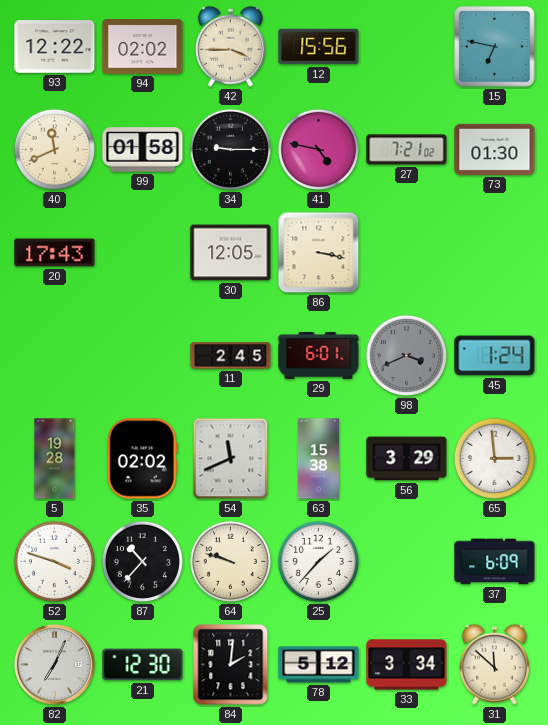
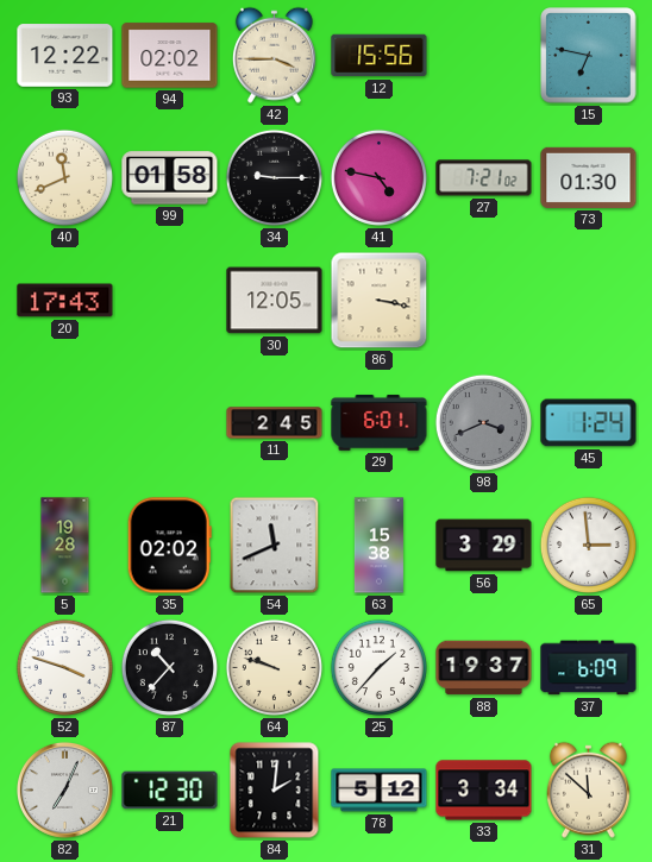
88: none -> 19:37 (484, 668)
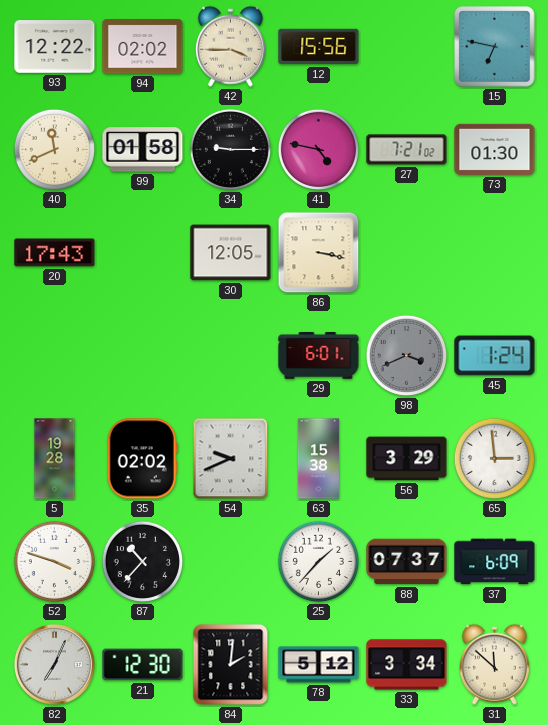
11: 2:45 -> none (275, 423)
54: 11:41 -> 9:41 (231, 459)
64: 9:48 -> none (274, 667)
88: 19:37 -> 07:37 (407, 562)
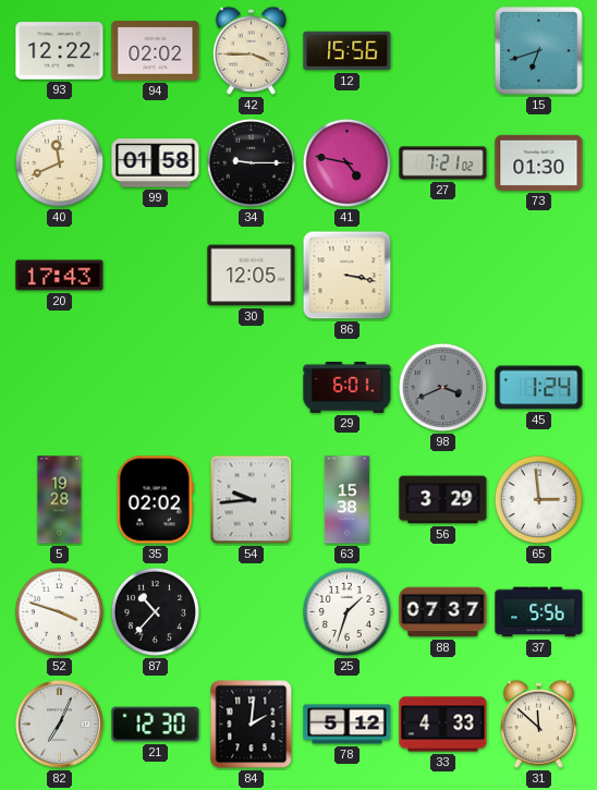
15: 6:47 -> 6:42 (539, 51)
54: 9:41 -> 9:44 (252, 500)
25: 1:37 -> 1:33 (346, 611)
37: 6:09 -> 5:56 (539, 612)
33: 3:34 -> 4:33 (443, 725)
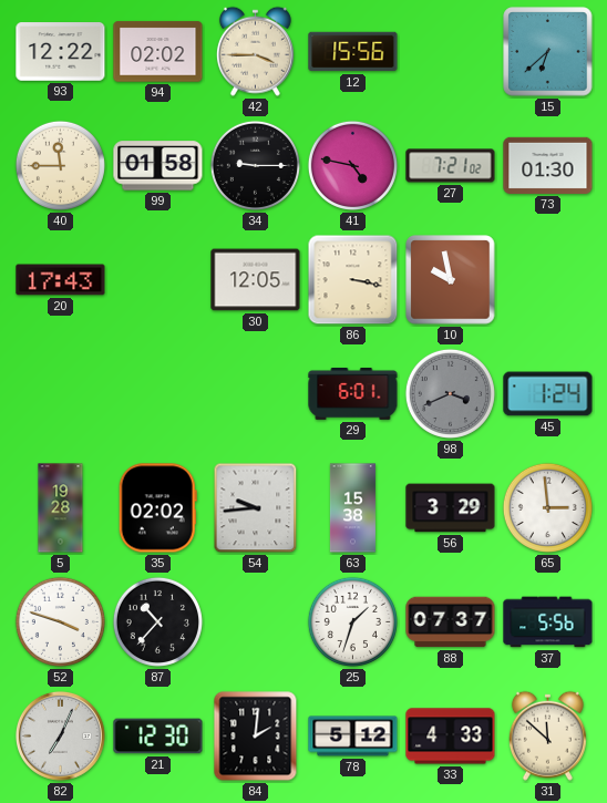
15: 6:42 -> 6:38 (548, 52)
40: 11:41 -> 11:45 (60, 165)
10: none -> 9:58 (451, 280)
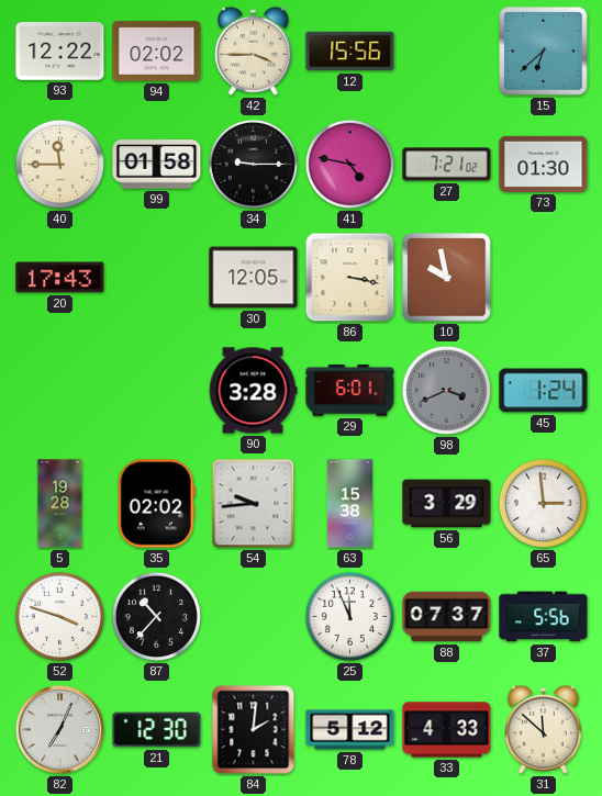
90: none -> 3:28 (253, 391)
25: 1:33 -> 11:56 (349, 616)
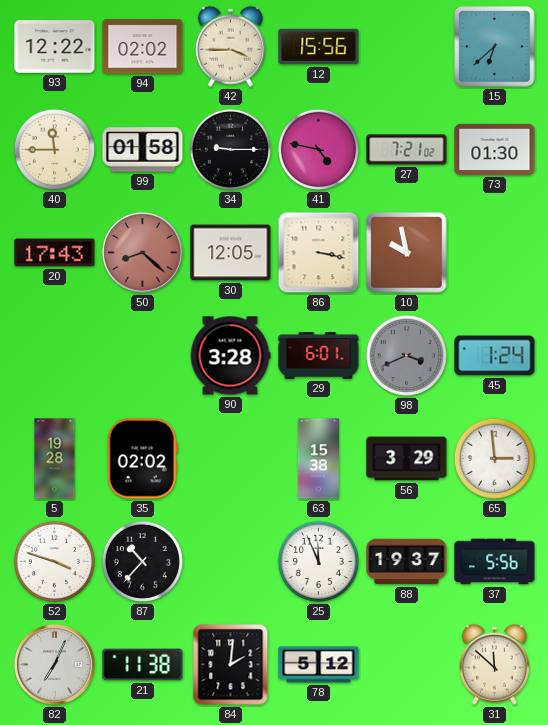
50: none -> 8:22 (142, 252)
54: 9:44 -> none (254, 504)
88: 07:37 -> 19:37 (407, 562)
21: 12:30 -> 11:38 (143, 665)
33: 4:33 -> none (447, 730)
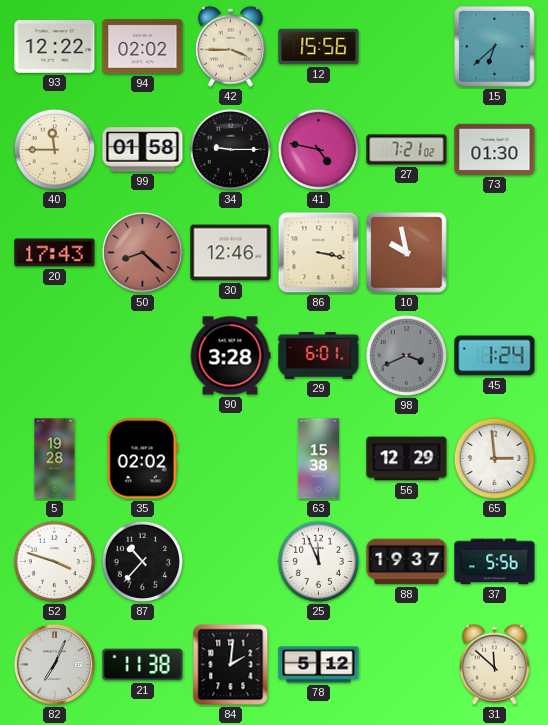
30: 12:05 -> 12:46 (231, 253)
56: 3:29 -> 12:29 (407, 459)
